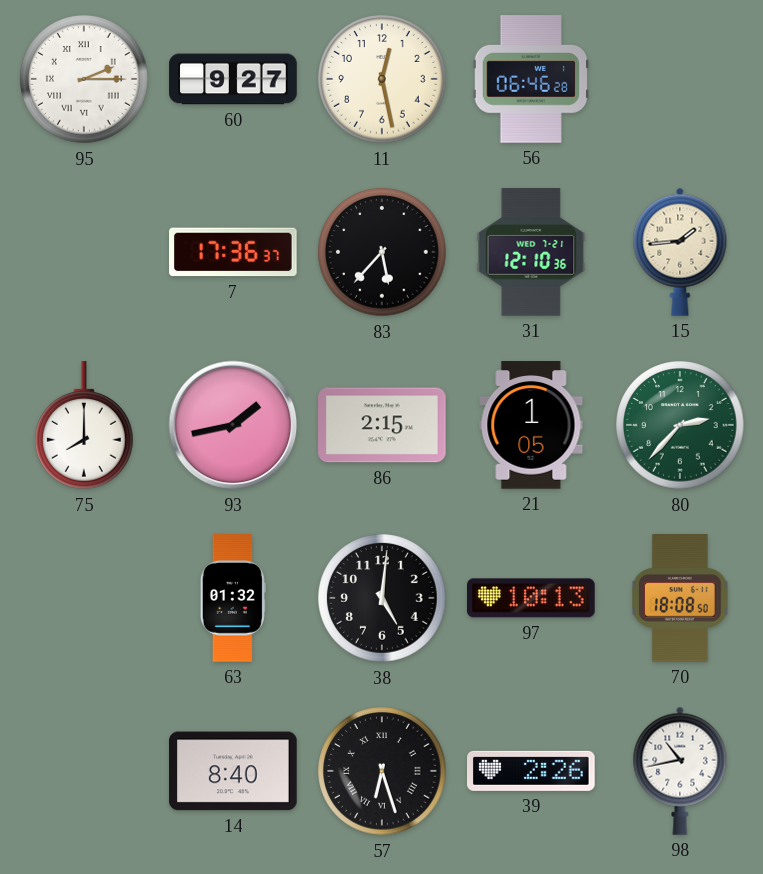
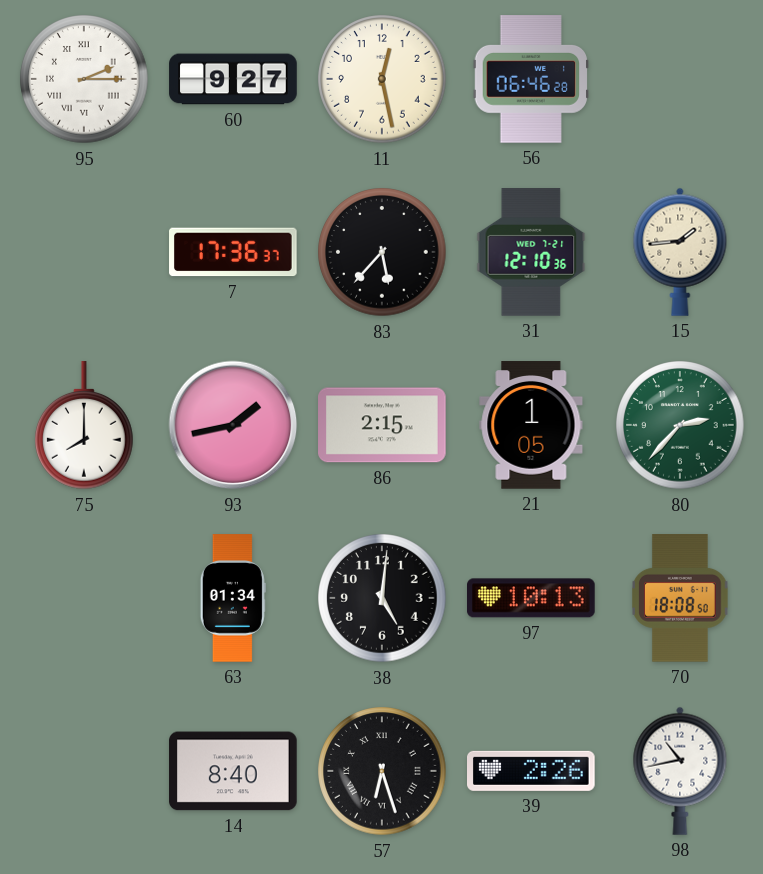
63: 01:32 -> 01:34 (233, 598)
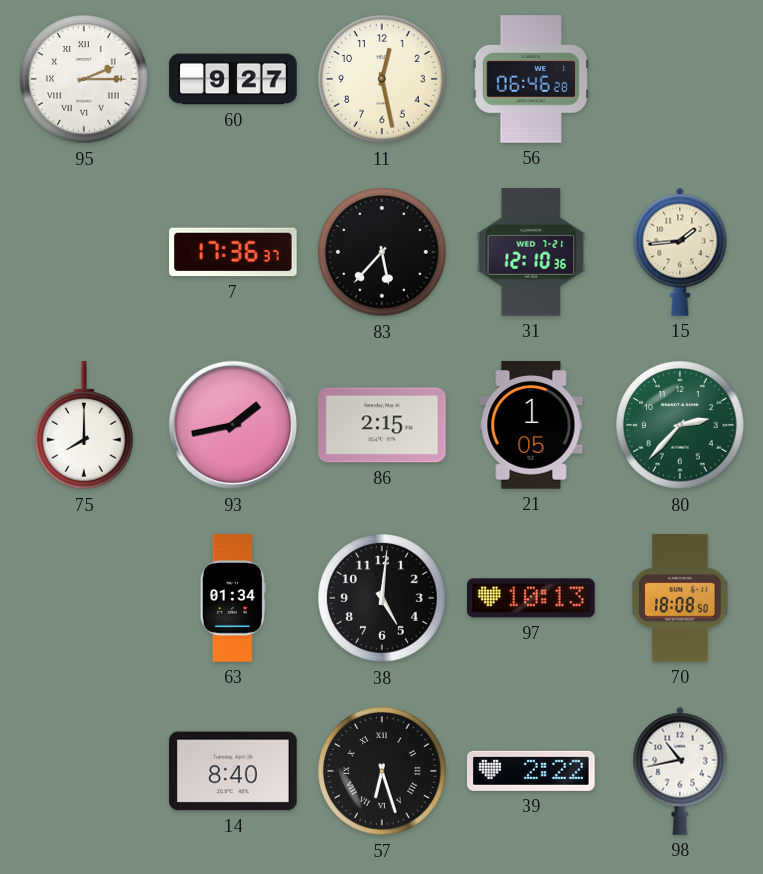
39: 2:26 -> 2:22 (532, 771)
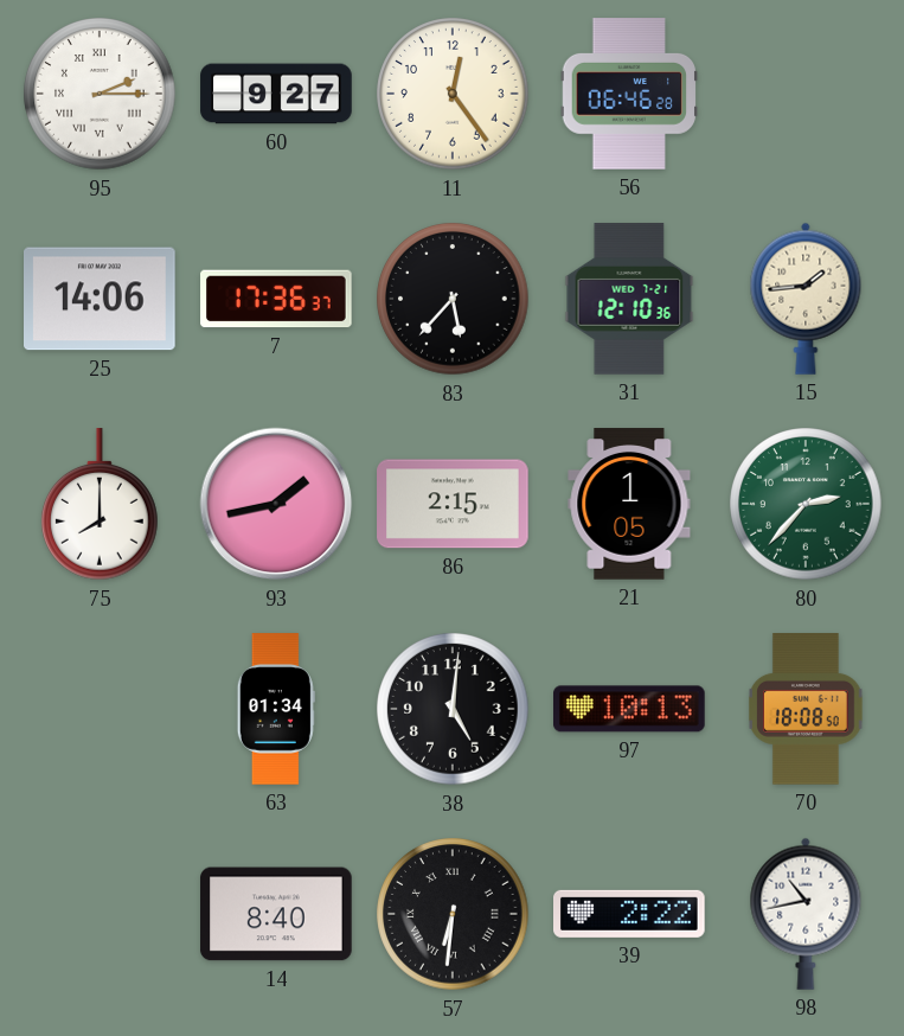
11: 12:28 -> 12:24 (453, 94)
25: none -> 14:06 (101, 299)
57: 6:27 -> 6:31 (453, 914)
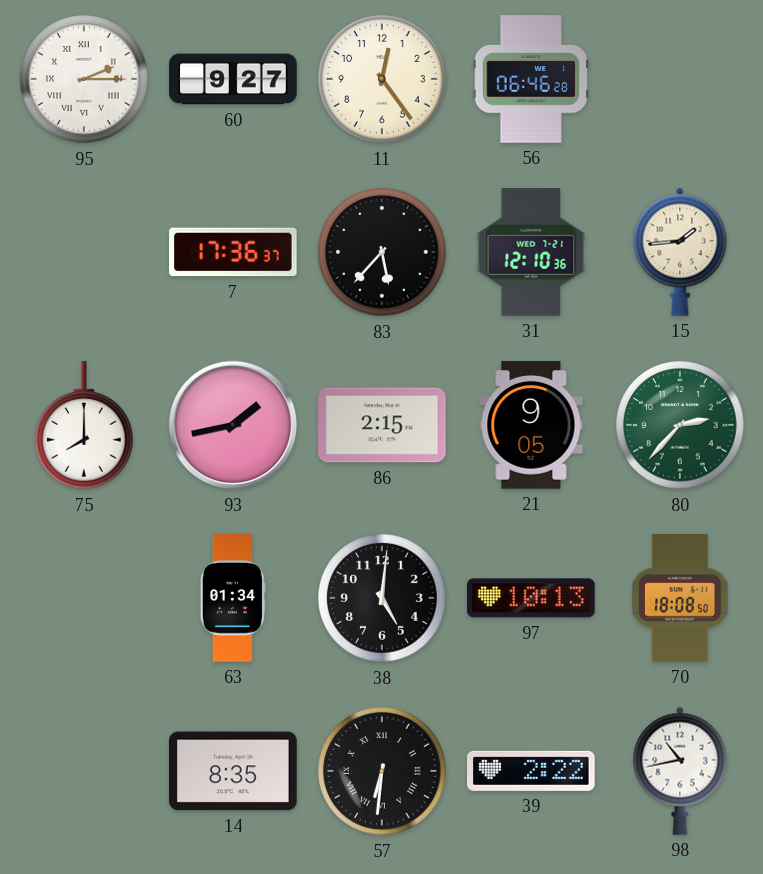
25: 14:06 -> none (101, 299)
21: 1:05 -> 9:05 (531, 425)
14: 8:40 -> 8:35 (233, 771)
